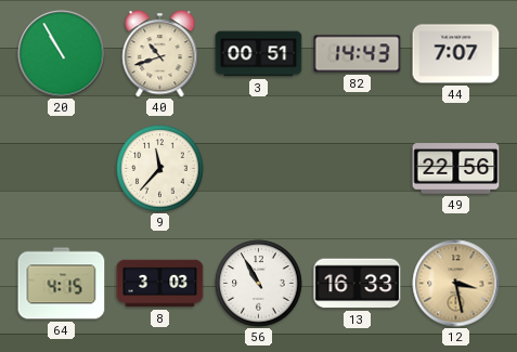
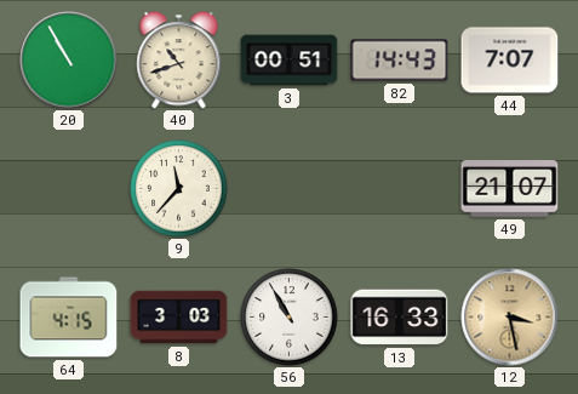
49: 22:56 -> 21:07 (510, 189)
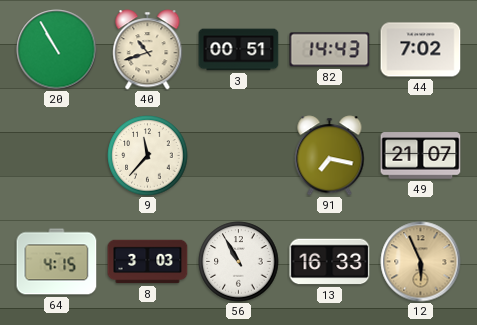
44: 7:07 -> 7:02 (421, 50)
91: none -> 7:17 (330, 156)
12: 3:28 -> 5:56 (421, 262)
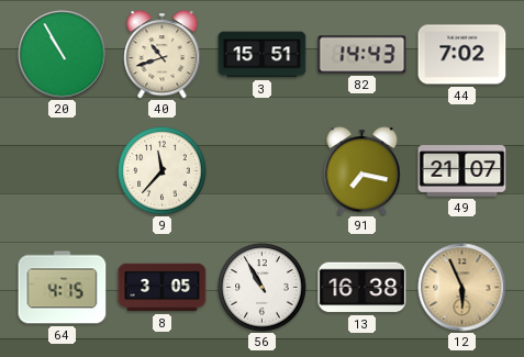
3: 00:51 -> 15:51 (263, 55)
8: 3:03 -> 3:05 (163, 288)
13: 16:33 -> 16:38 (363, 288)
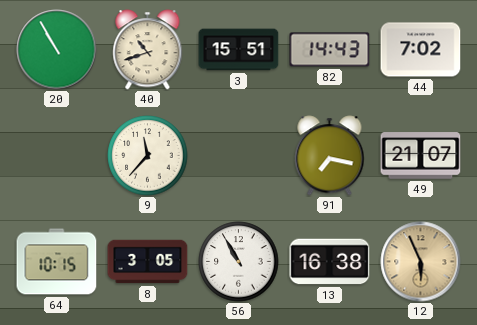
64: 4:15 -> 10:15 (57, 262)
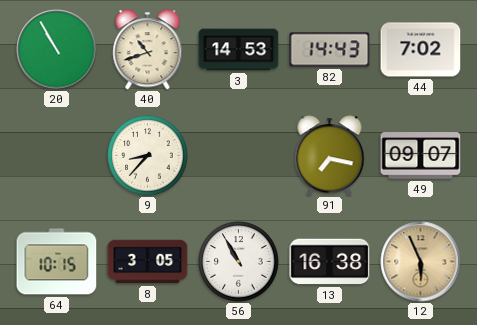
3: 15:51 -> 14:53 (239, 50)
9: 11:37 -> 8:37 (148, 156)
49: 21:07 -> 09:07 (421, 156)
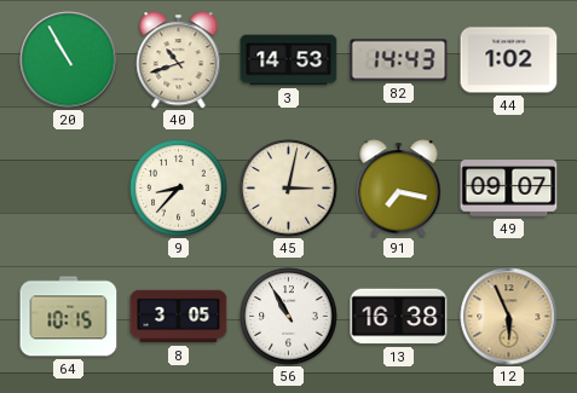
44: 7:02 -> 1:02 (509, 60)
45: none -> 3:02 (289, 189)
